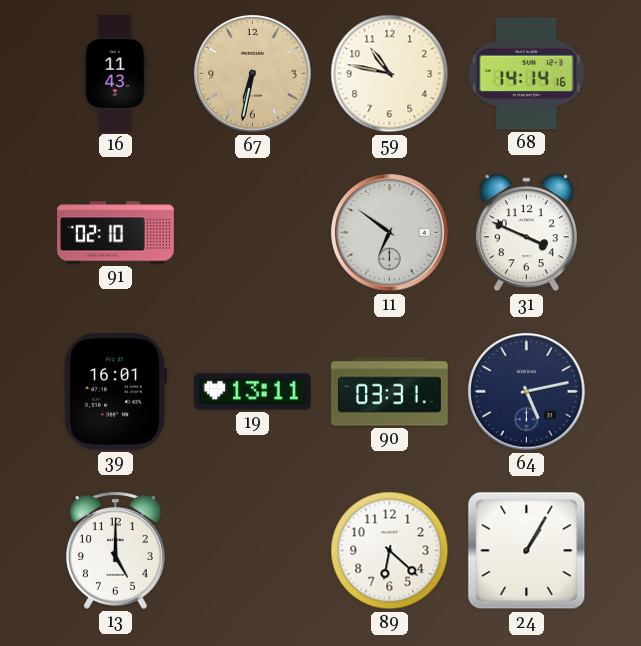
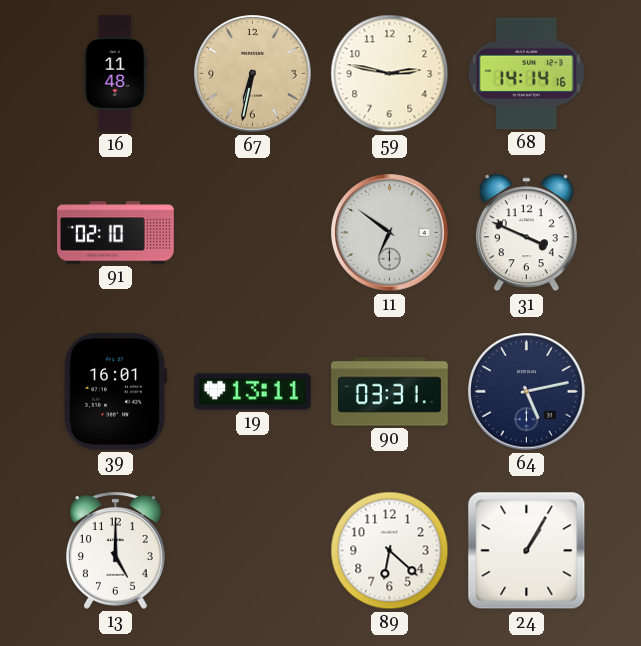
16: 11:43 -> 11:48 (116, 74)
59: 10:47 -> 2:47 (390, 74)
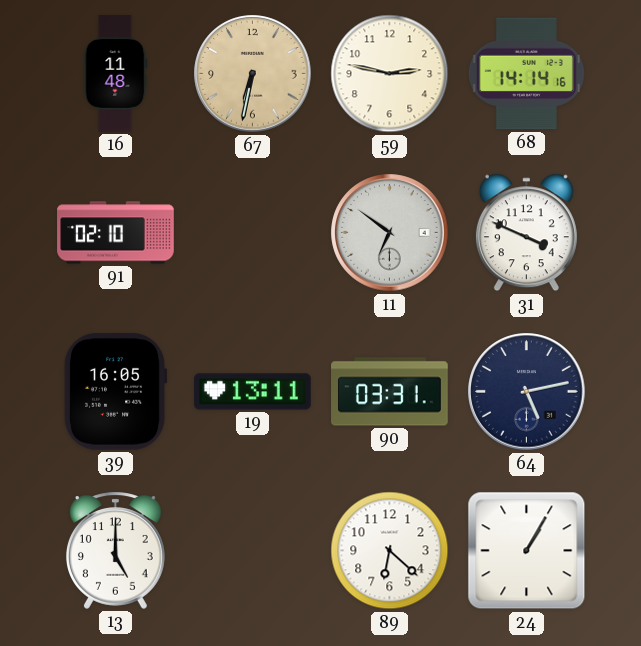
39: 16:01 -> 16:05 (115, 391)
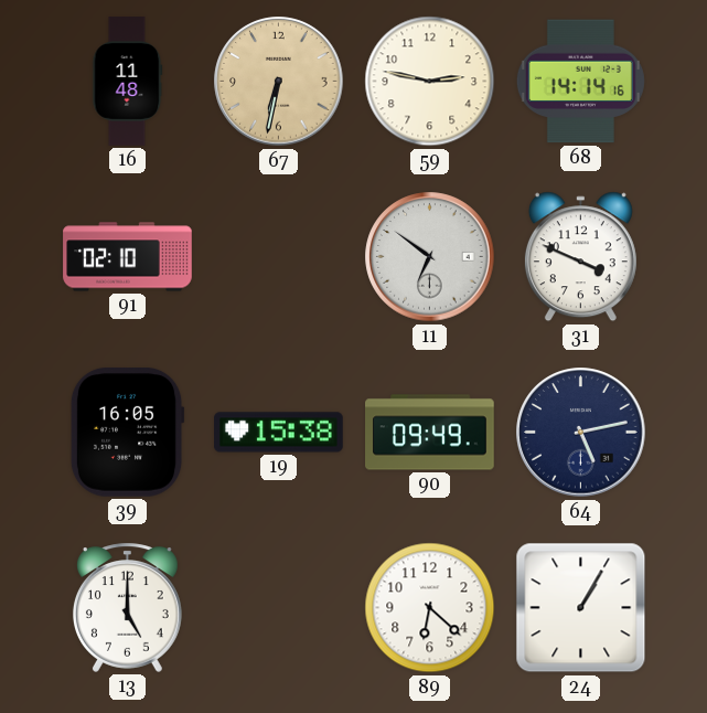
19: 13:11 -> 15:38 (279, 433)
90: 03:31 -> 09:49 (430, 433)
